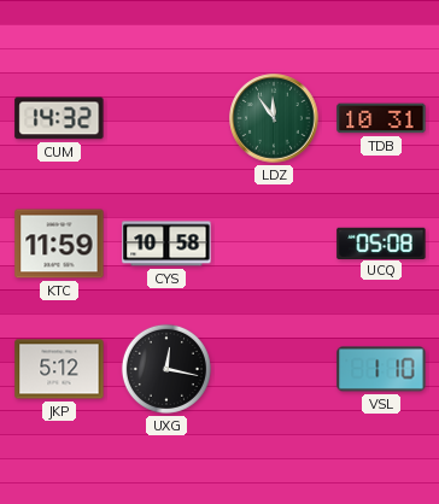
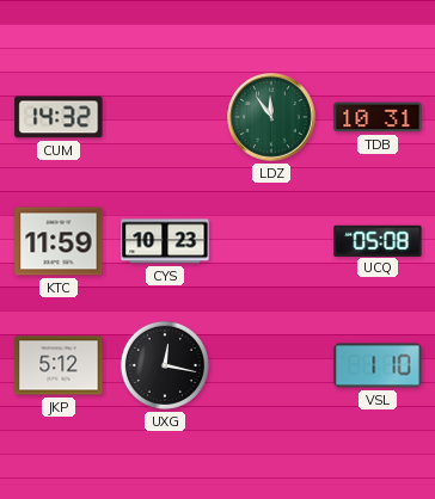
CYS: 10:58 -> 10:23 (165, 241)
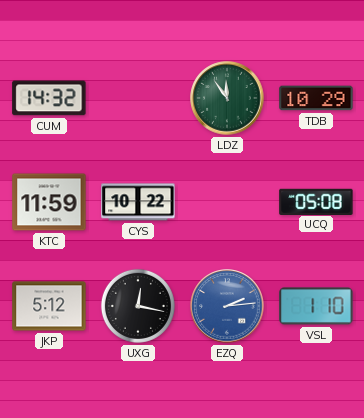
TDB: 10:31 -> 10:29 (316, 98)
CYS: 10:23 -> 10:22 (138, 202)
EZQ: none -> 2:14 (227, 306)
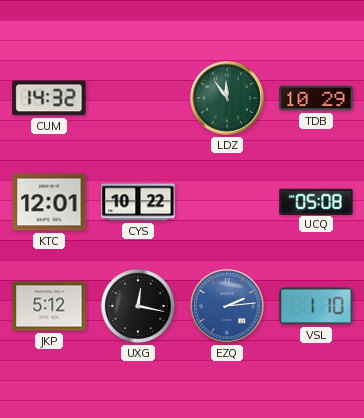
KTC: 11:59 -> 12:01 (49, 202)
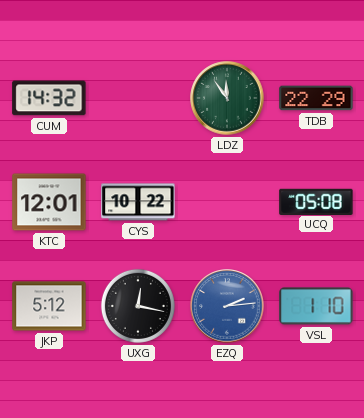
TDB: 10:29 -> 22:29 (316, 98)
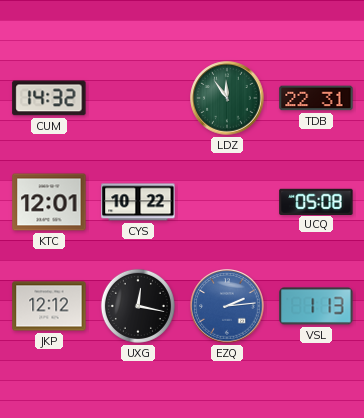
TDB: 22:29 -> 22:31 (316, 98)
JKP: 5:12 -> 12:12 (49, 306)
VSL: 1:10 -> 1:13 (316, 306)
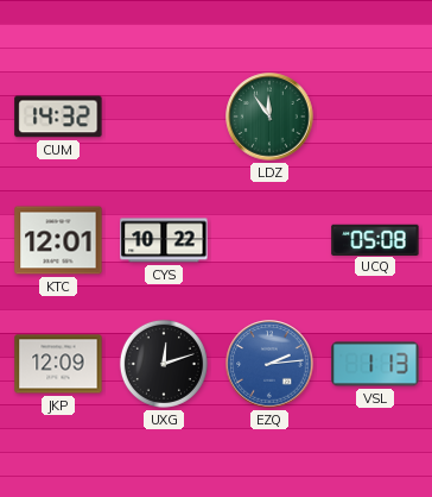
TDB: 22:31 -> none (316, 98)
JKP: 12:12 -> 12:09 (58, 364)
UXG: 12:17 -> 12:12 (164, 364)
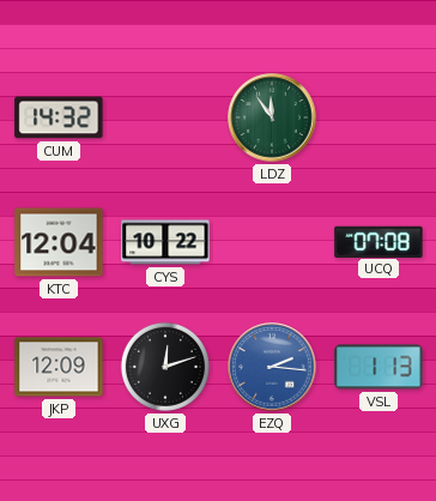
KTC: 12:01 -> 12:04 (59, 242)
UCQ: 05:08 -> 07:08 (379, 241)
EZQ: 2:14 -> 2:16 (272, 367)
